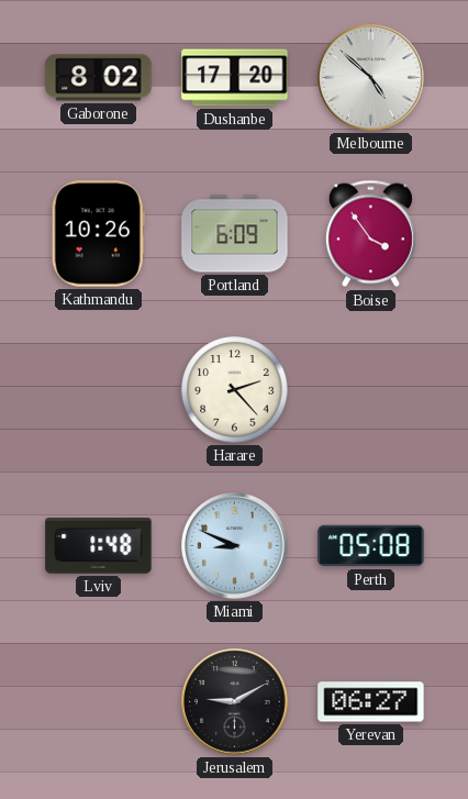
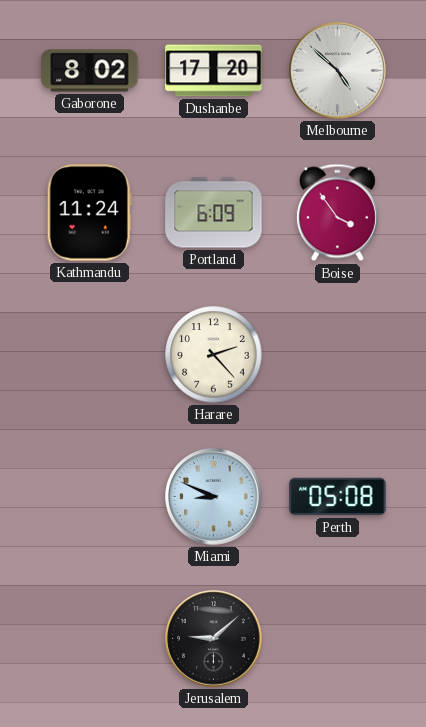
Kathmandu: 10:26 -> 11:24 (89, 213)
Lviv: 1:48 -> none (99, 546)
Jerusalem: 9:10 -> 9:08 (214, 639)
Yerevan: 06:27 -> none (371, 702)
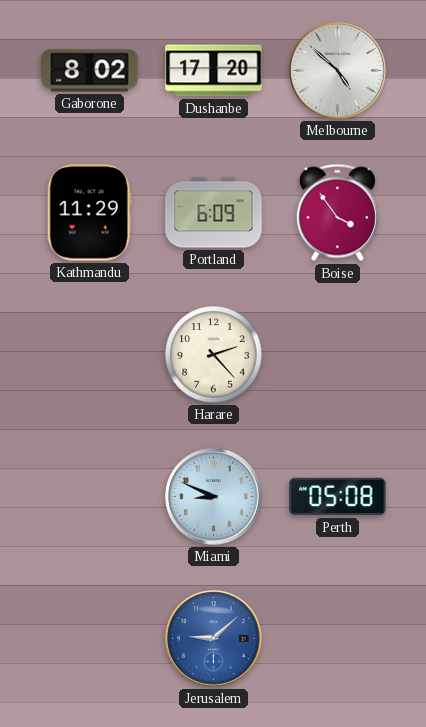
Kathmandu: 11:24 -> 11:29 (89, 213)
Jerusalem dial: black -> blue (214, 639)
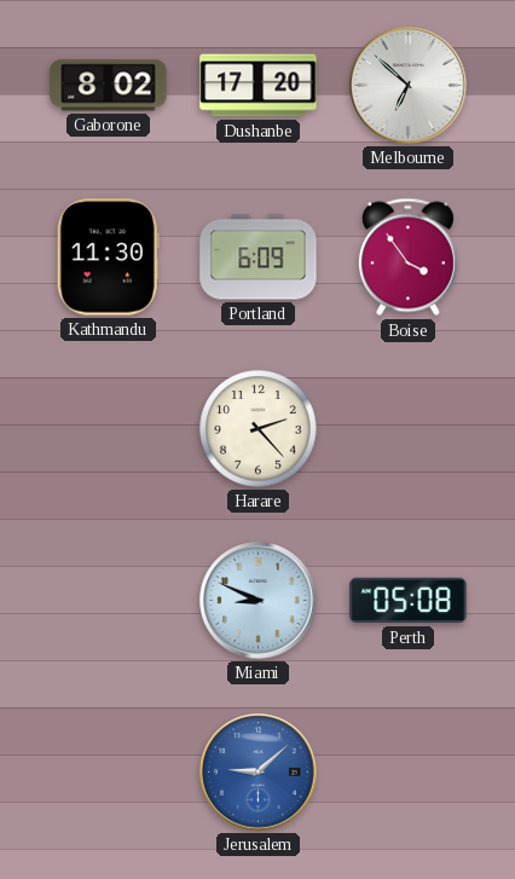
Melbourne: 4:52 -> 6:52 (409, 86)
Kathmandu: 11:29 -> 11:30 (108, 258)
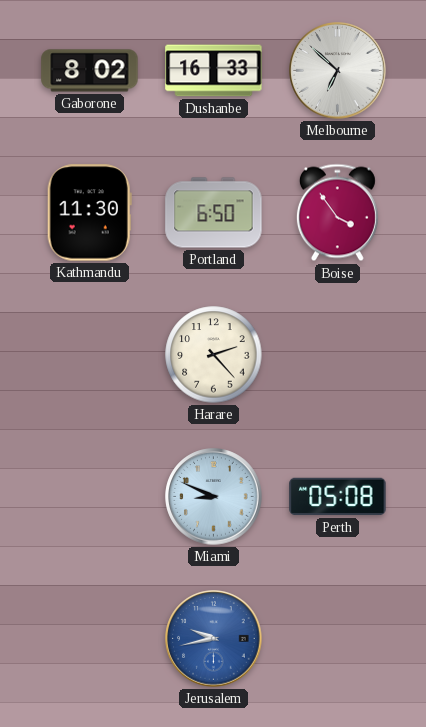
Dushanbe: 17:20 -> 16:33 (214, 71)
Portland: 6:09 -> 6:50 (214, 213)
Jerusalem: 9:08 -> 9:43 (214, 639)
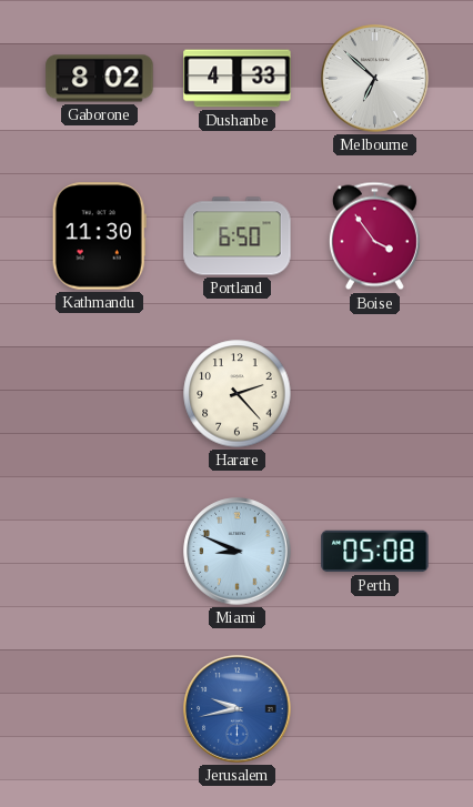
Dushanbe: 16:33 -> 4:33 (238, 79)
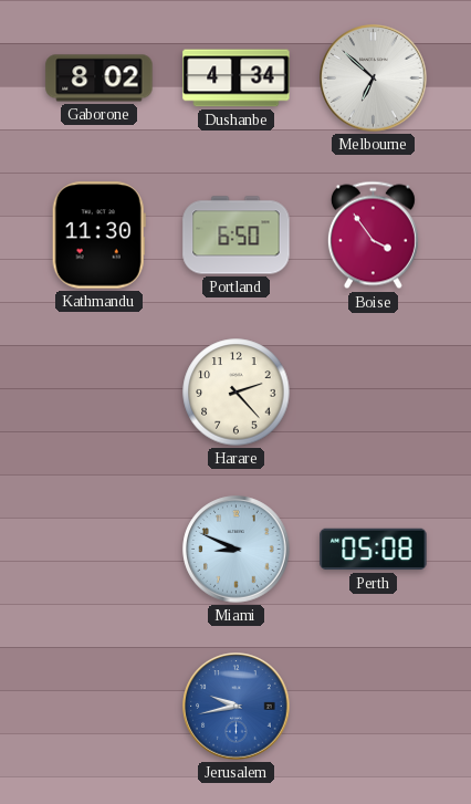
Dushanbe: 4:33 -> 4:34 (237, 79)
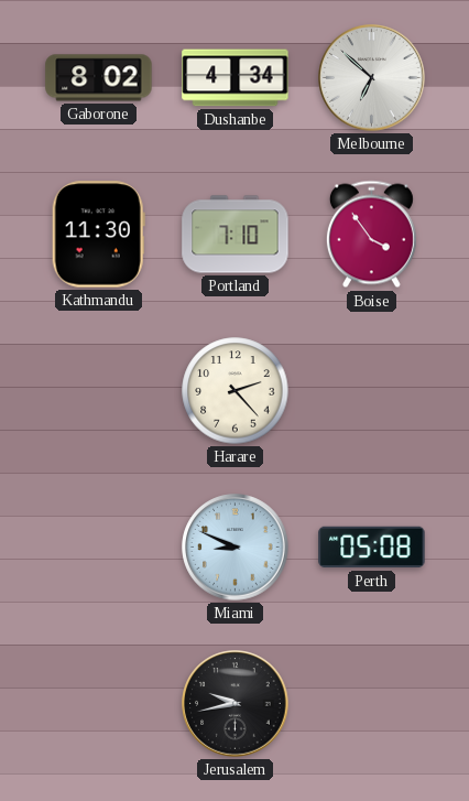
Portland: 6:50 -> 7:10 (236, 235)
Jerusalem dial: blue -> black (236, 704)
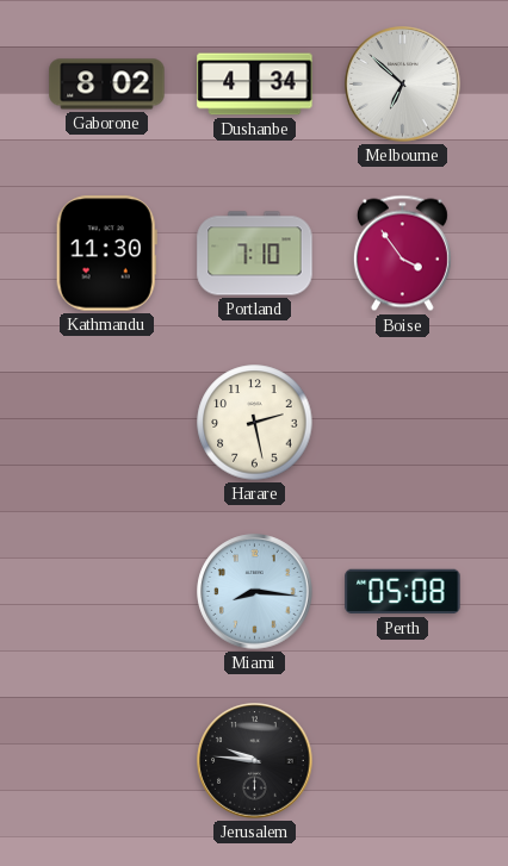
Harare: 2:23 -> 2:28 (255, 423)
Miami: 8:49 -> 8:16 (255, 592)
Jerusalem: 9:43 -> 9:46 (255, 761)
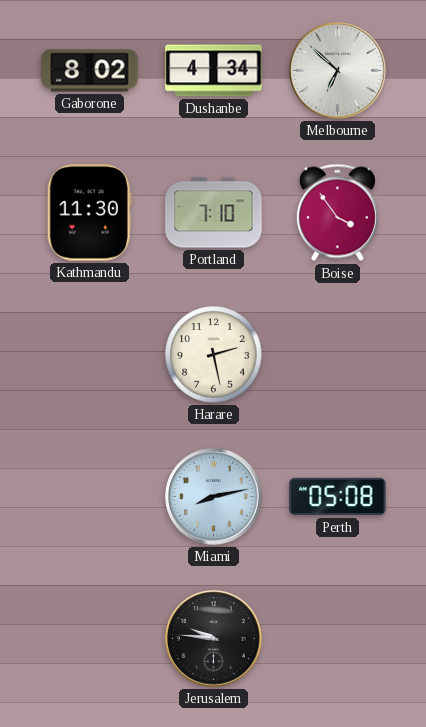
Miami: 8:16 -> 8:13 (214, 497)
